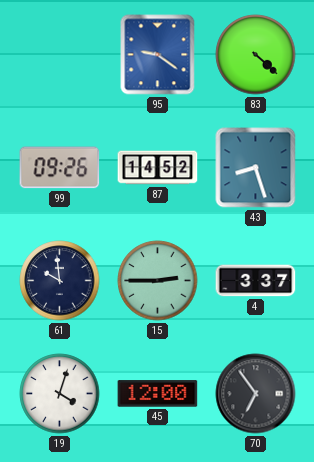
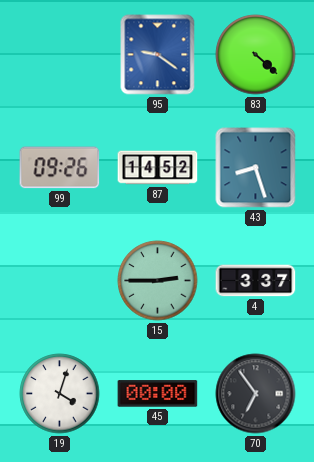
61: 9:59 -> none (60, 281)
45: 12:00 -> 00:00 (158, 394)
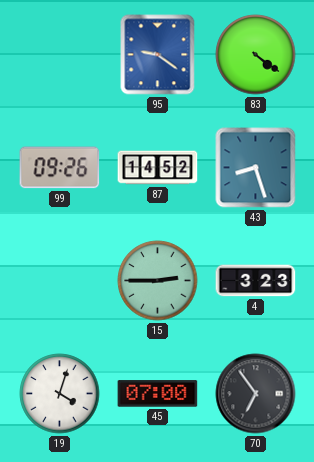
83: 4:22 -> 4:21 (256, 55)
4: 3:37 -> 3:23 (256, 281)
45: 00:00 -> 07:00 (158, 394)
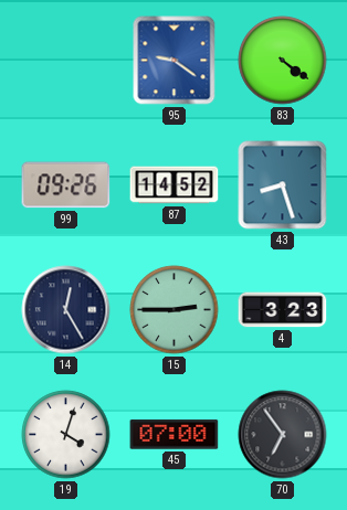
14: none -> 12:25 (66, 310)
